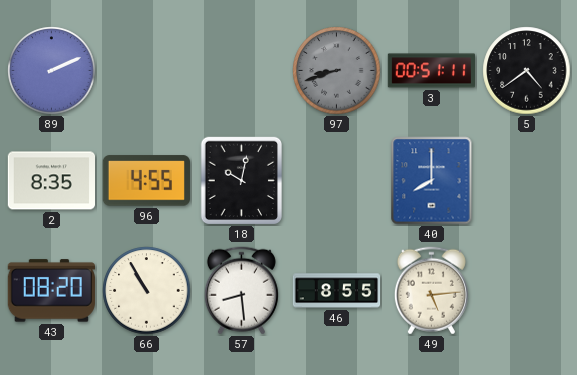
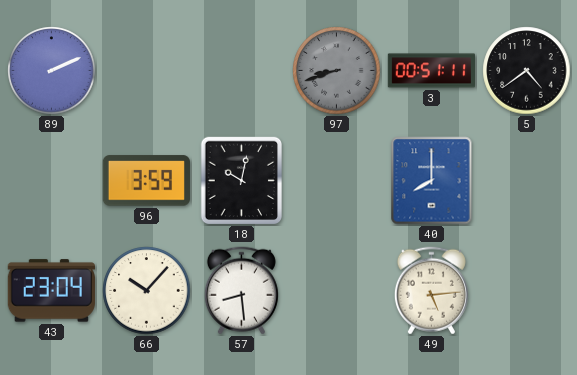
2: 8:35 -> none (51, 181)
96: 4:55 -> 3:59 (146, 181)
43: 08:20 -> 23:04 (51, 291)
66: 10:55 -> 10:07 (147, 291)
46: 8:55 -> none (337, 291)
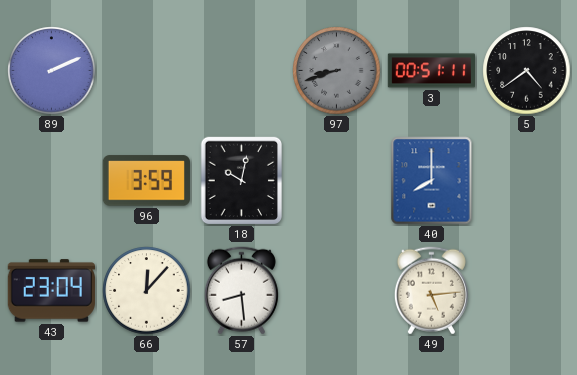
66: 10:07 -> 12:07 (147, 291)
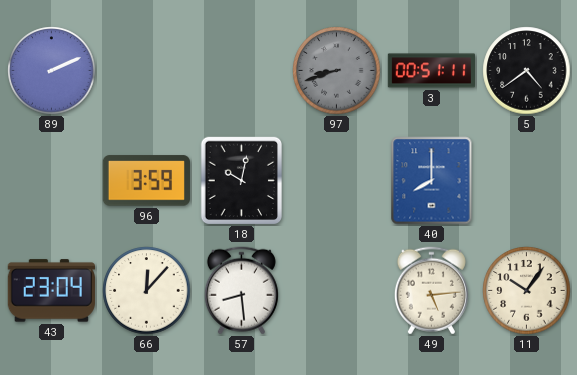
11: none -> 10:06 (527, 291)
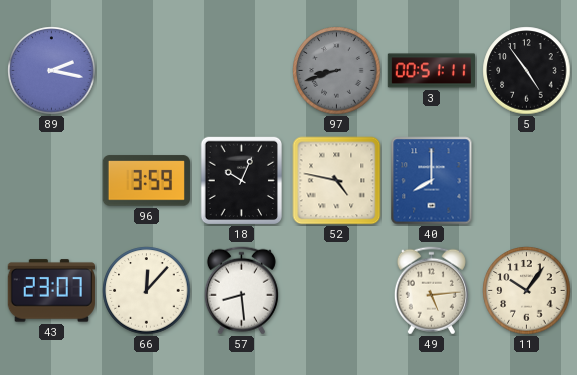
89: 2:11 -> 2:17 (52, 71)
5: 4:39 -> 4:54 (527, 71)
18: 10:02 -> 10:04 (241, 181)
52: none -> 4:47 (337, 181)
43: 23:04 -> 23:07 (51, 291)
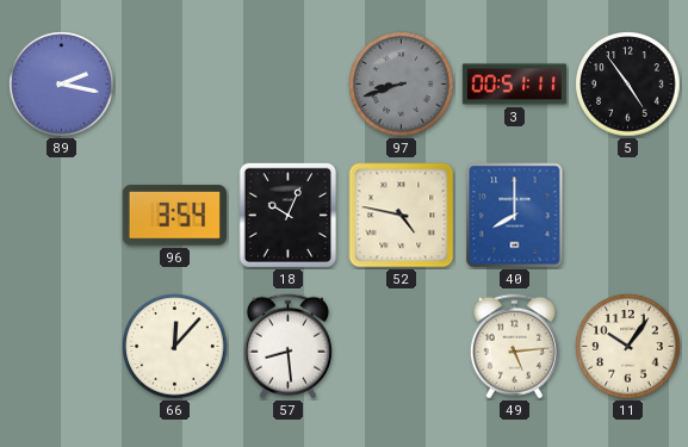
96: 3:59 -> 3:54 (174, 216)
43: 23:07 -> none (51, 291)
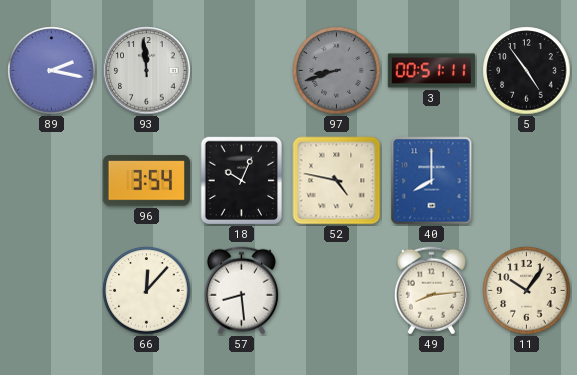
93: none -> 11:59 (147, 71)
49: 5:14 -> 8:14 (431, 291)
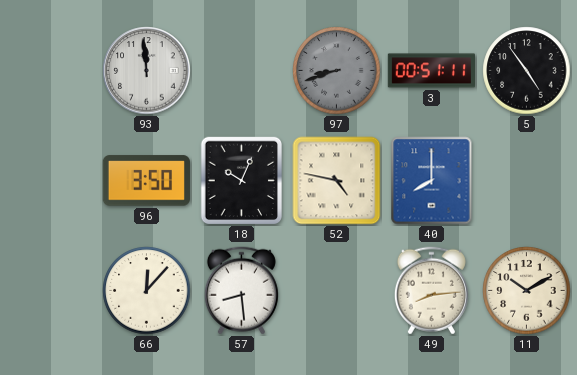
89: 2:17 -> none (52, 71)
96: 3:54 -> 3:50 (146, 181)
11: 10:06 -> 10:10 (527, 291)
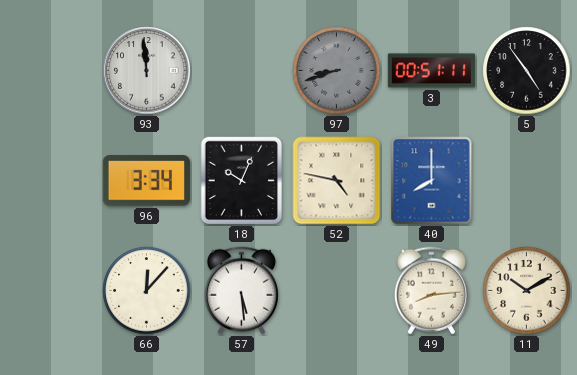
96: 3:50 -> 3:34 (146, 181)
57: 8:29 -> 5:29 (241, 291)
